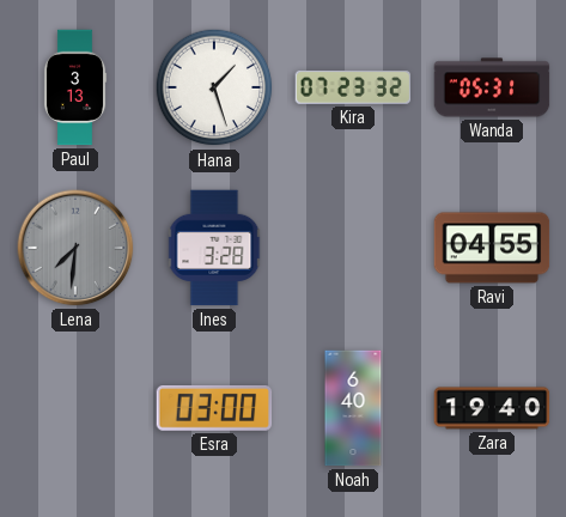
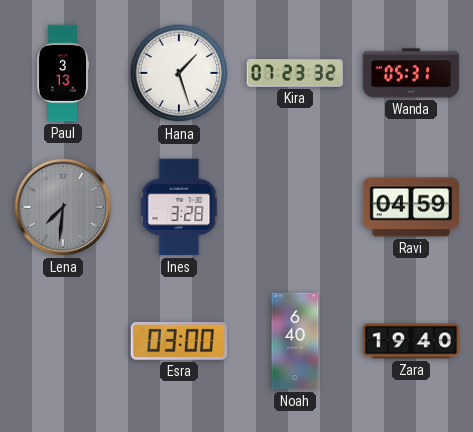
Ravi: 04:55 -> 04:59 (411, 207)
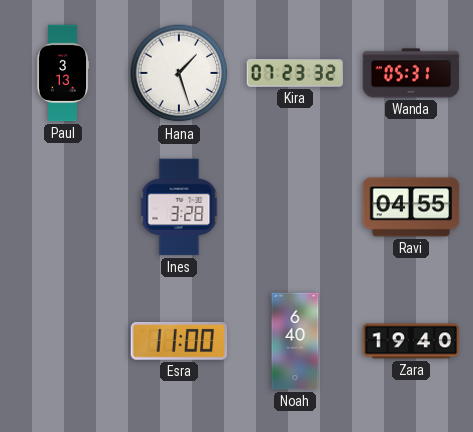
Lena: 7:31 -> none (63, 207)
Ravi: 04:59 -> 04:55 (411, 207)
Esra: 03:00 -> 11:00 (179, 342)
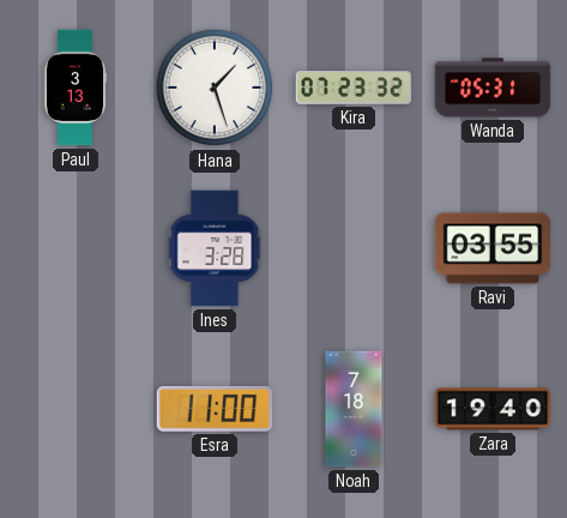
Ravi: 04:55 -> 03:55 (493, 248)
Noah: 6:40 -> 7:18 (354, 409)
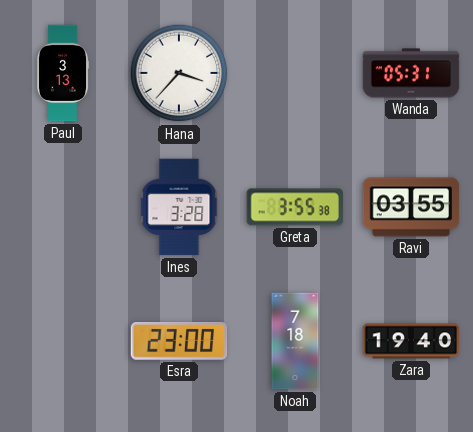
Hana: 1:27 -> 3:37 (179, 73)
Kira: 07:23 -> none (354, 88)
Greta: none -> 3:55 (295, 207)
Esra: 11:00 -> 23:00 (179, 342)
